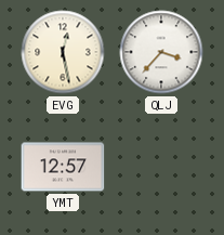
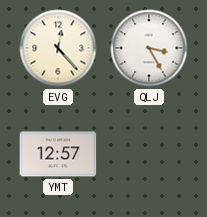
EVG: 12:28 -> 12:23 (58, 48)
QLJ: 3:37 -> 3:25 (149, 48)
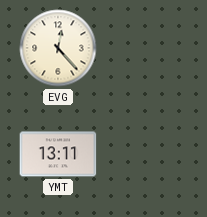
QLJ: 3:25 -> none (149, 48)
YMT: 12:57 -> 13:11 (58, 154)
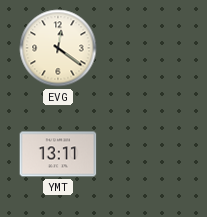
EVG: 12:23 -> 12:21 (58, 48)
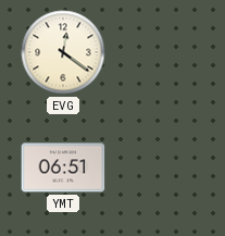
YMT: 13:11 -> 06:51 (63, 167)
